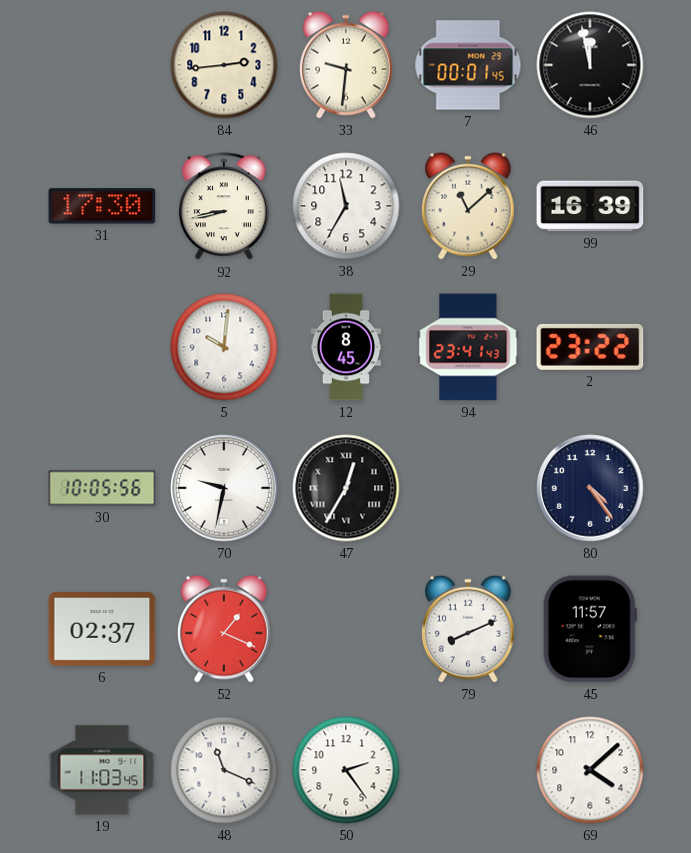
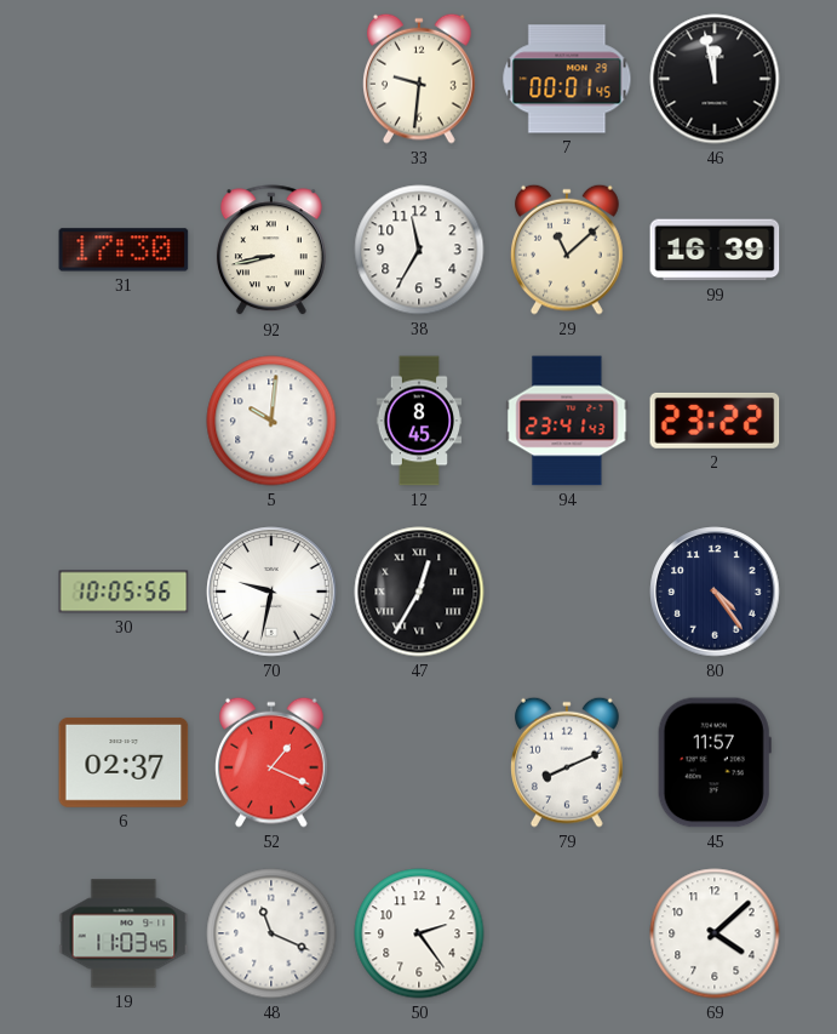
84: 2:44 -> none (224, 65)
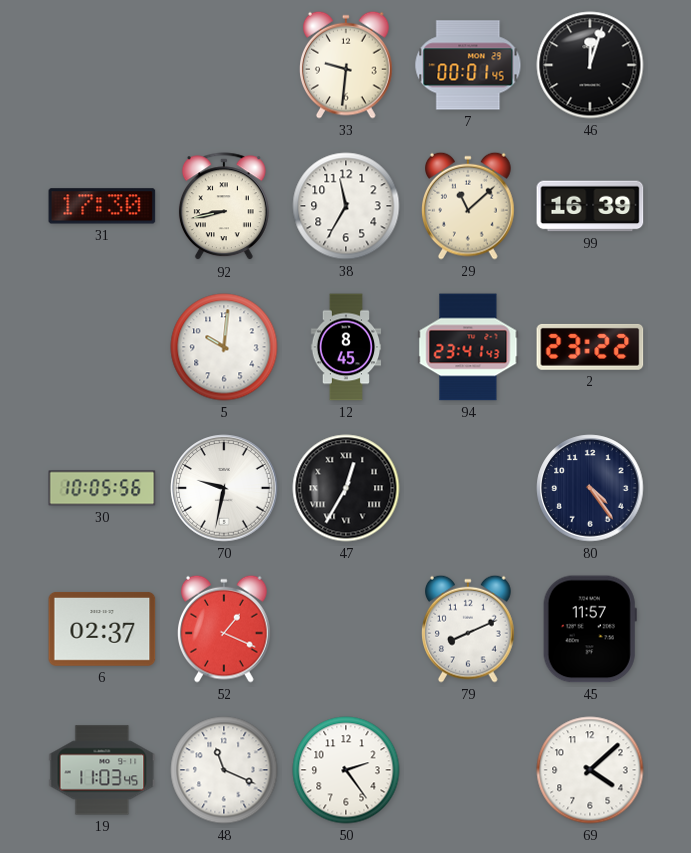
46: 11:58 -> 12:03 (590, 65)
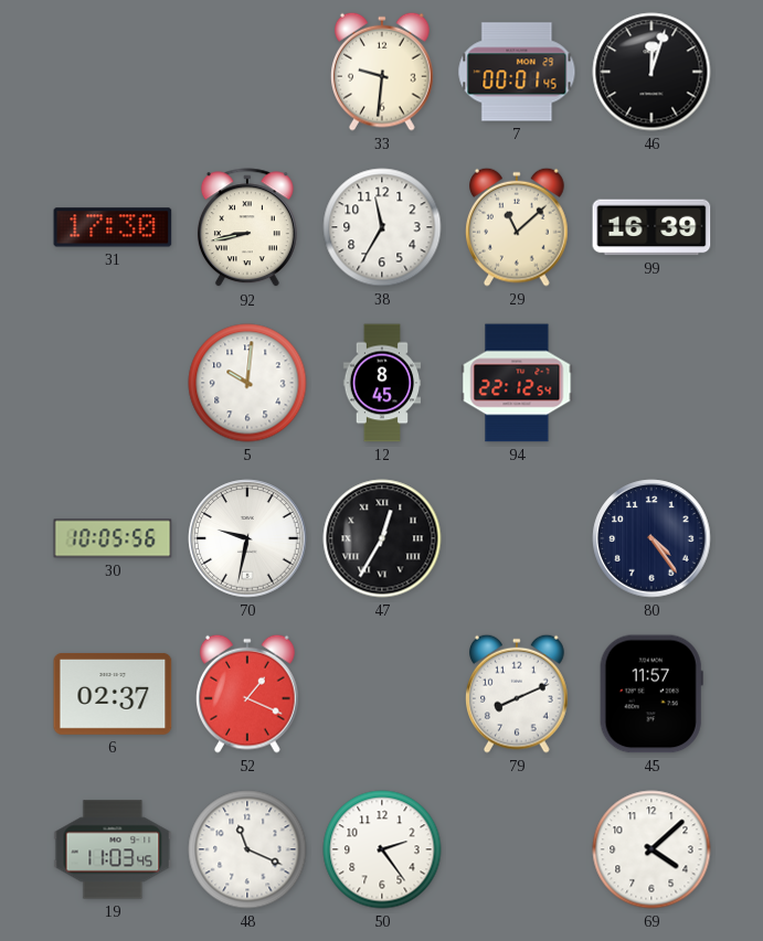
94: 23:41 -> 22:12 (517, 383)
2: 23:22 -> none (590, 347)
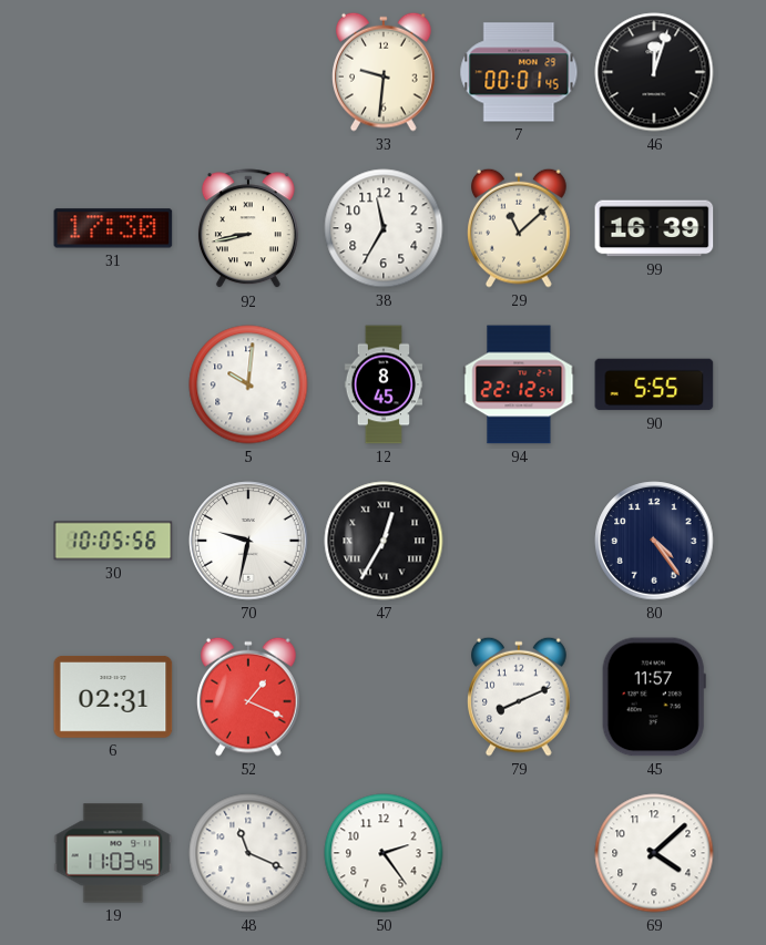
90: none -> 5:55 (654, 384)
6: 02:37 -> 02:31 (113, 697)
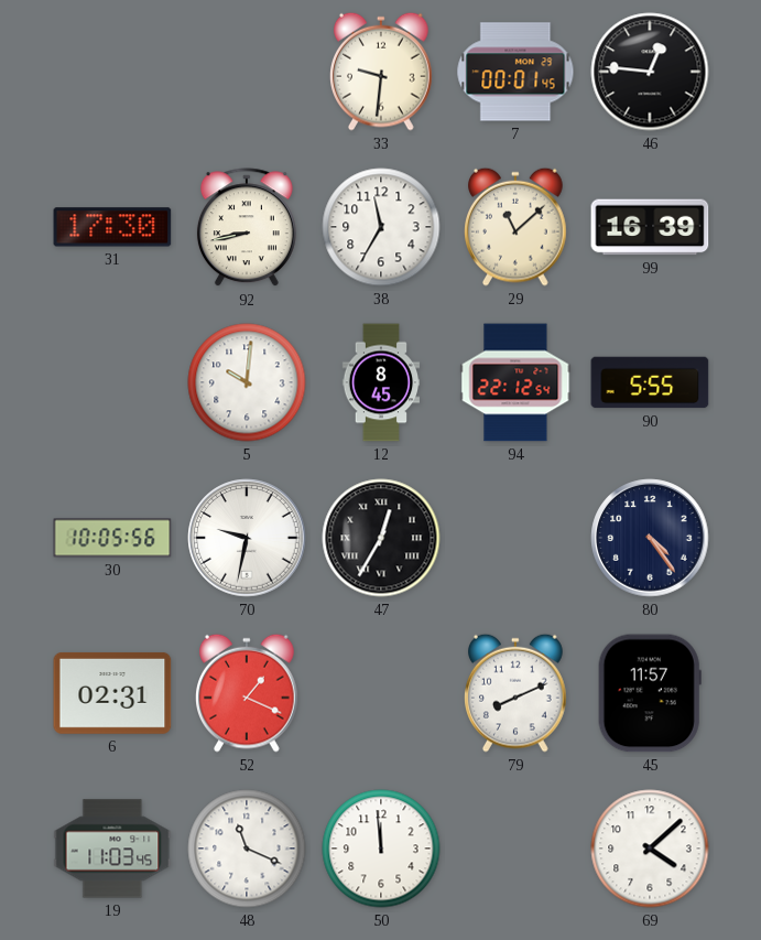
46: 12:03 -> 12:46 (650, 72)
50: 2:24 -> 11:59 (381, 849)
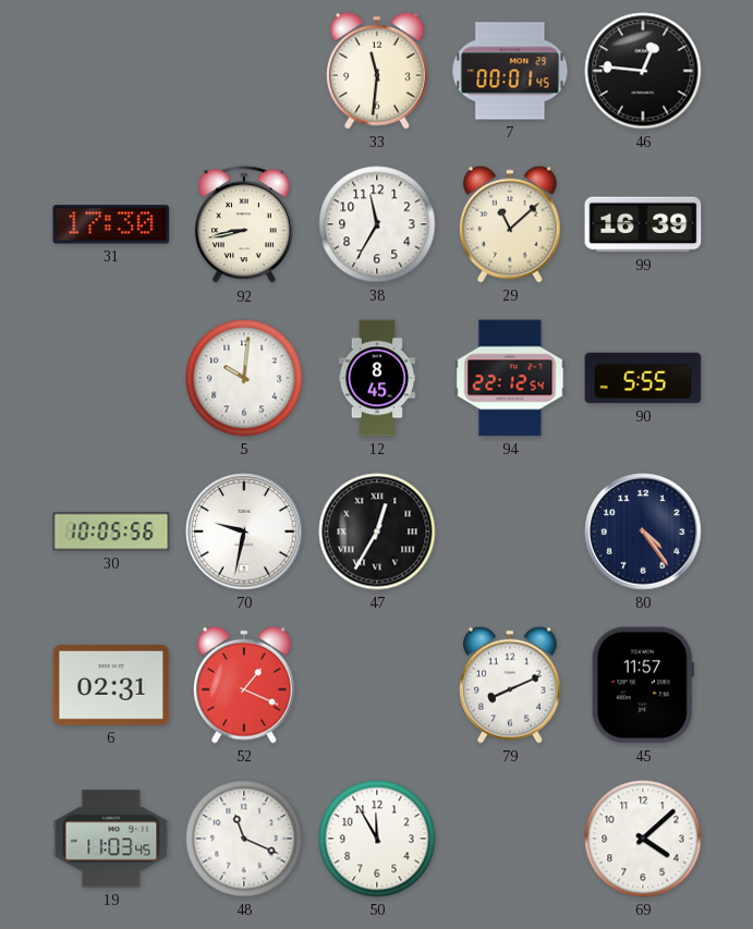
33: 9:31 -> 11:31 (378, 71)
50: 11:59 -> 11:55 (377, 839)
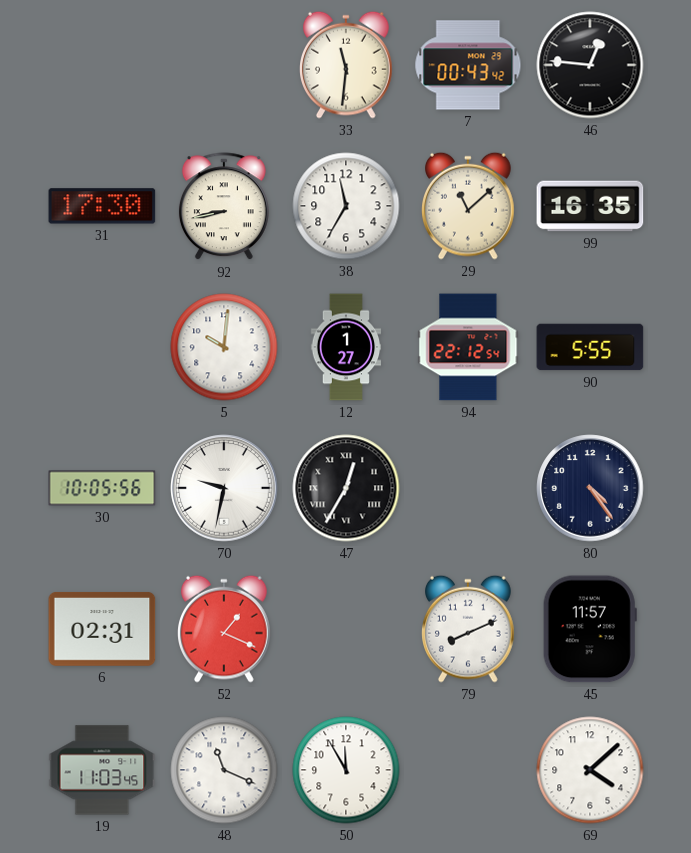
7: 00:01 -> 00:43 (468, 65)
99: 16:39 -> 16:35 (590, 206)
12: 8:45 -> 1:27 (346, 347)
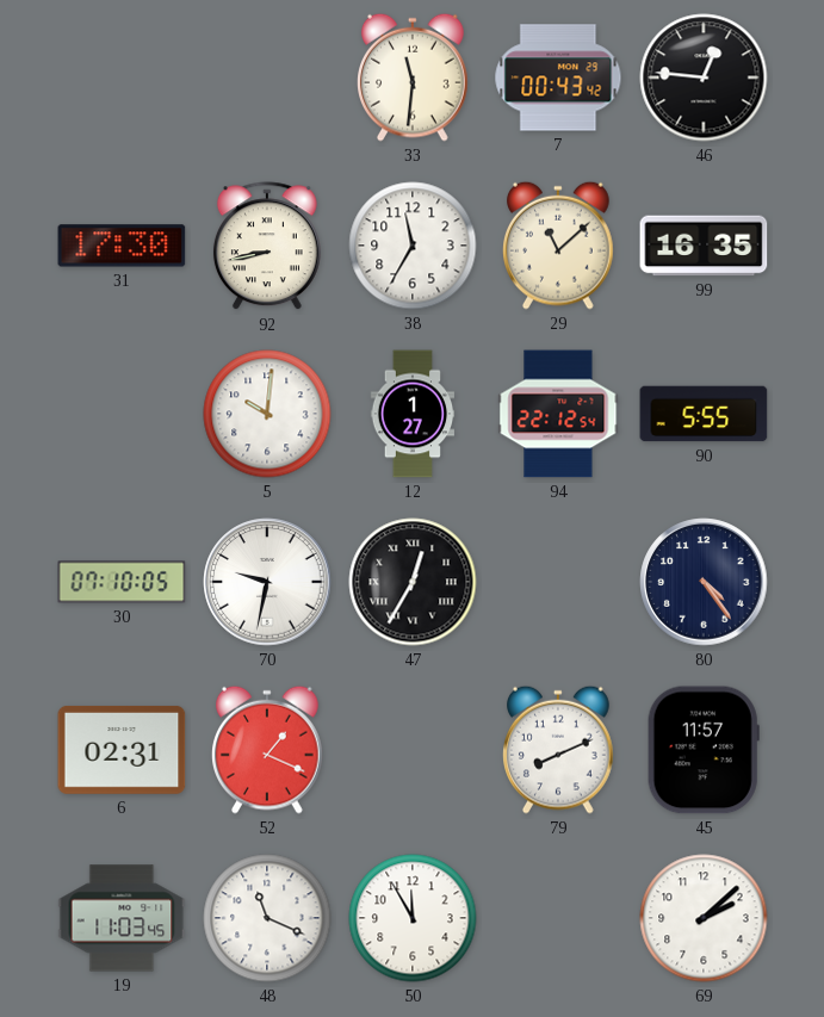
30: 10:05 -> 07:10 (122, 582)
69: 4:08 -> 2:08 (704, 918)
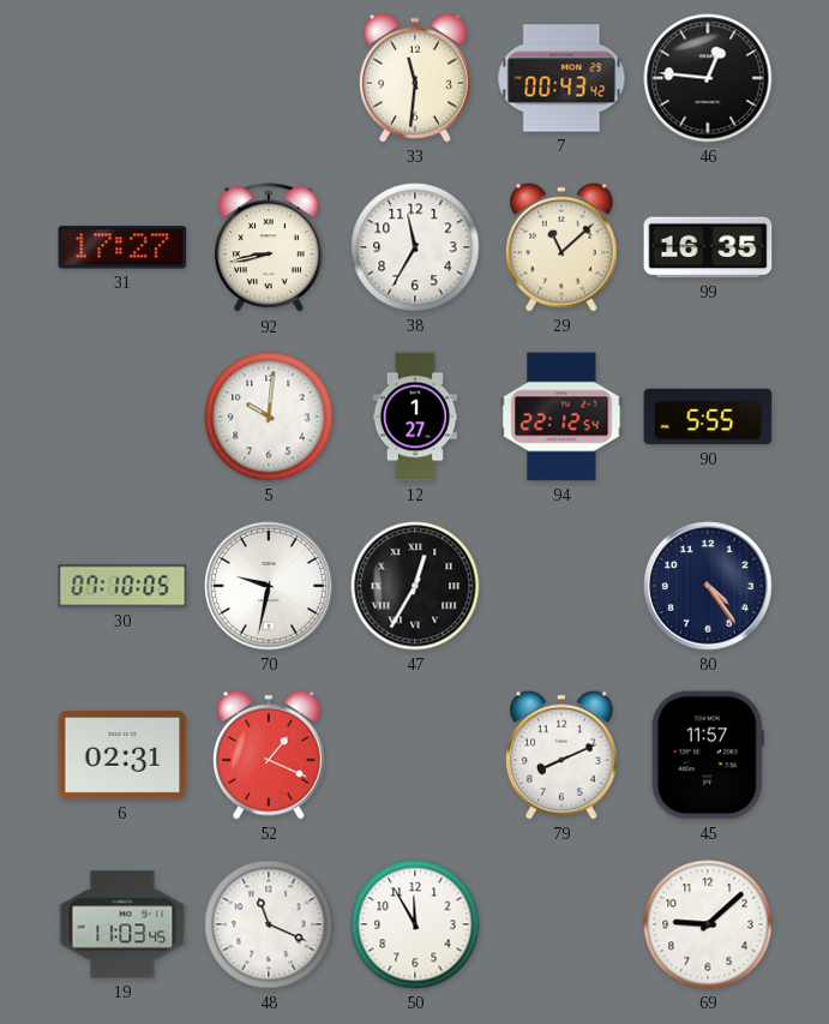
31: 17:30 -> 17:27 (122, 247)
69: 2:08 -> 9:08 (708, 924)
